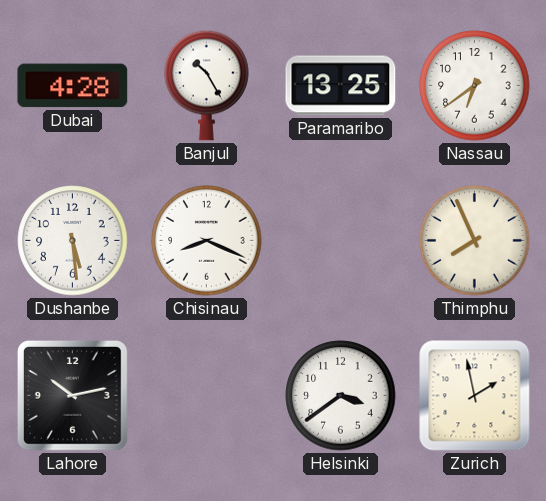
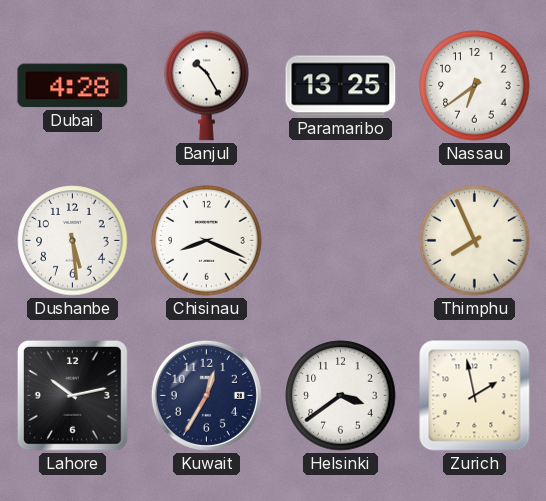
Kuwait: none -> 12:35 (206, 395)
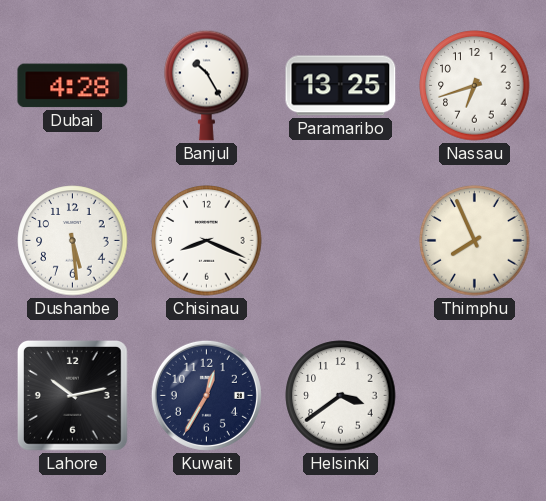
Nassau: 6:39 -> 6:42 (475, 86)
Zurich: 1:58 -> none (475, 396)
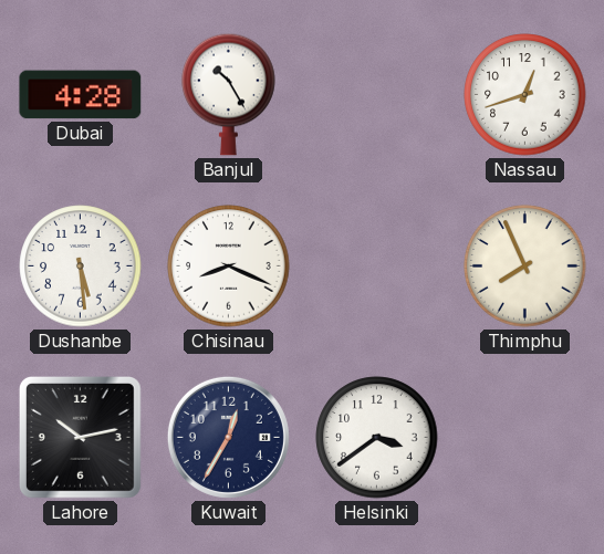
Paramaribo: 13:25 -> none (341, 86)
Nassau: 6:42 -> 12:42 (525, 95)
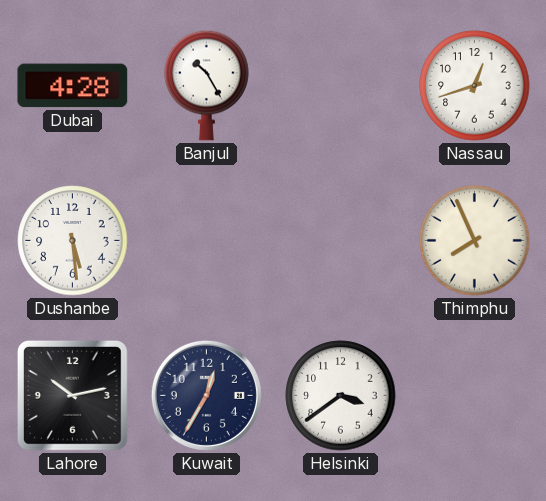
Chisinau: 8:19 -> none (229, 266)
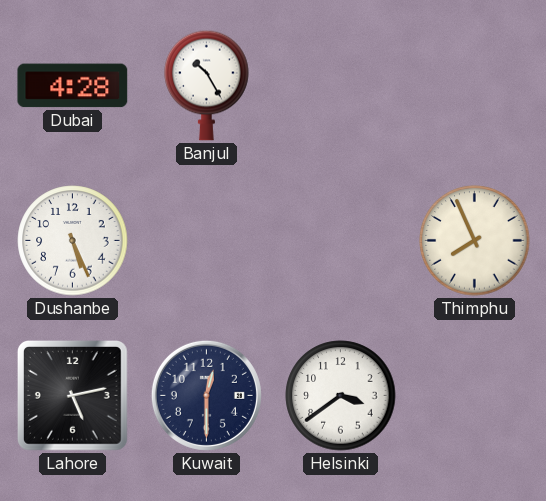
Nassau: 12:42 -> none (475, 86)
Dushanbe: 5:29 -> 5:26 (73, 241)
Lahore: 10:13 -> 5:13 (73, 396)
Kuwait: 12:35 -> 12:30 (206, 395)
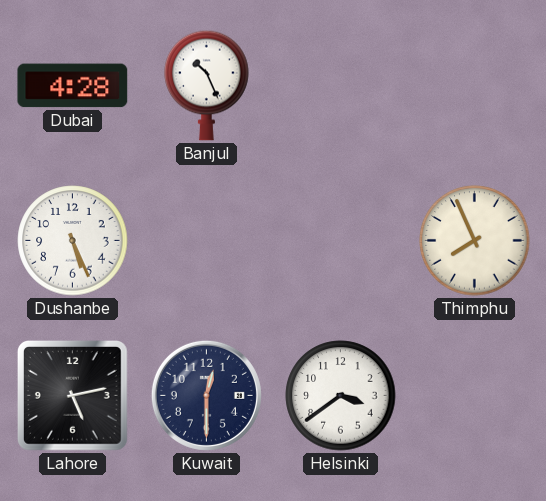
Banjul: 10:25 -> 10:26 (207, 85)
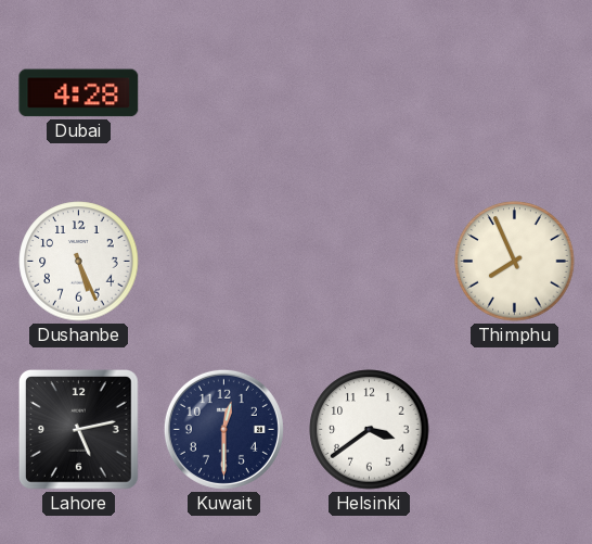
Banjul: 10:26 -> none (207, 85)
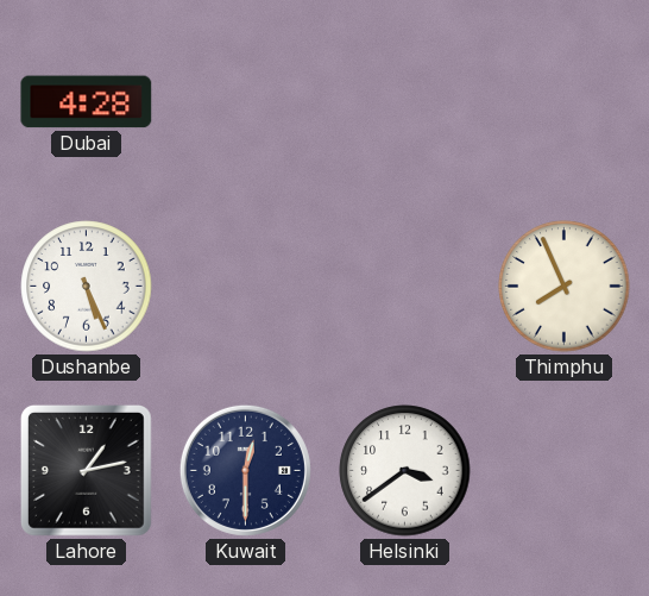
Lahore: 5:13 -> 1:13 (87, 471)
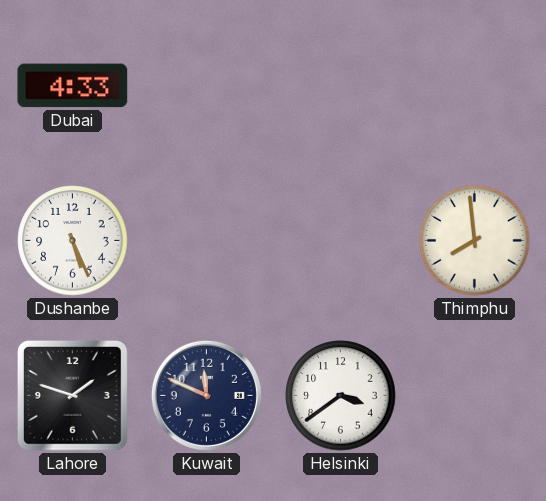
Dubai: 4:28 -> 4:33 (73, 86)
Thimphu: 7:56 -> 7:59 (475, 241)
Lahore: 1:13 -> 1:48 (73, 396)
Kuwait: 12:30 -> 11:49 (206, 395)
